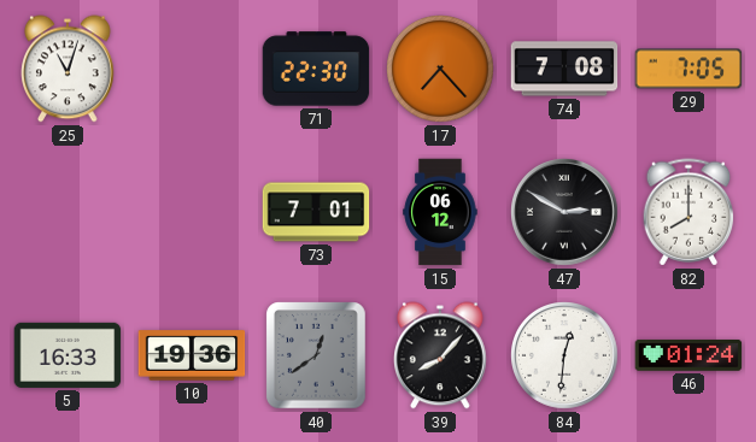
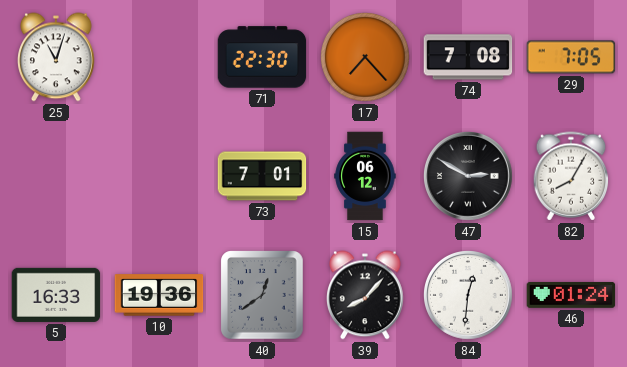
82: 8:00 -> 8:05 (571, 176)
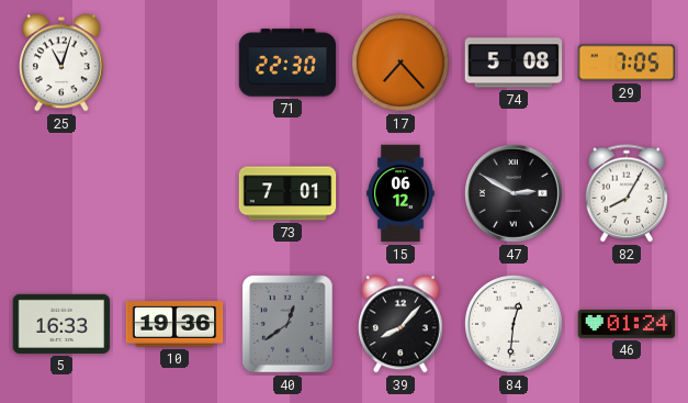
74: 7:08 -> 5:08 (514, 63)
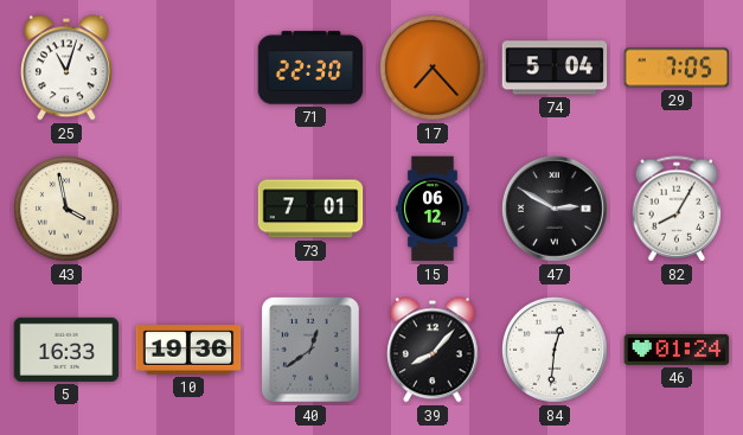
74: 5:08 -> 5:04 (555, 68)
43: none -> 3:58 (68, 210)
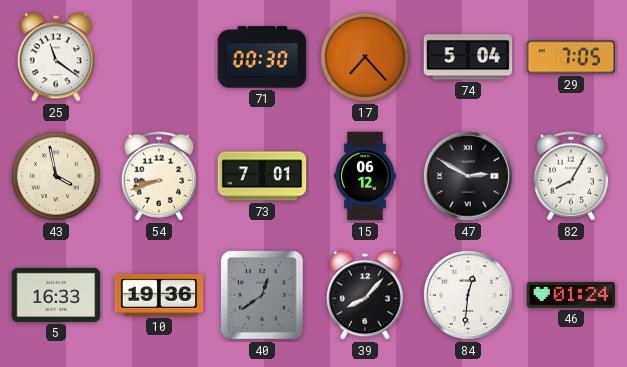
25: 11:03 -> 11:21 (57, 57)
71: 22:30 -> 00:30 (262, 57)
54: none -> 8:42 (159, 176)
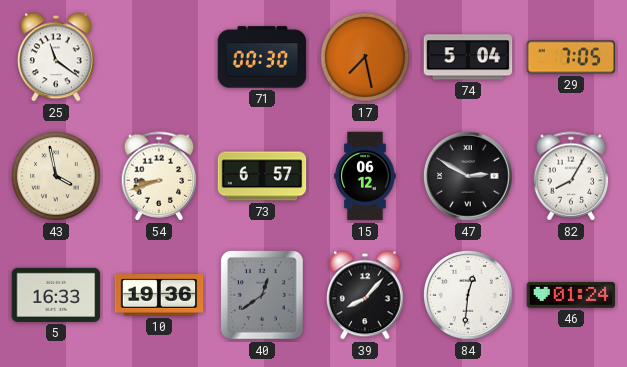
17: 7:23 -> 7:28 (366, 58)
73: 7:01 -> 6:57 (262, 176)
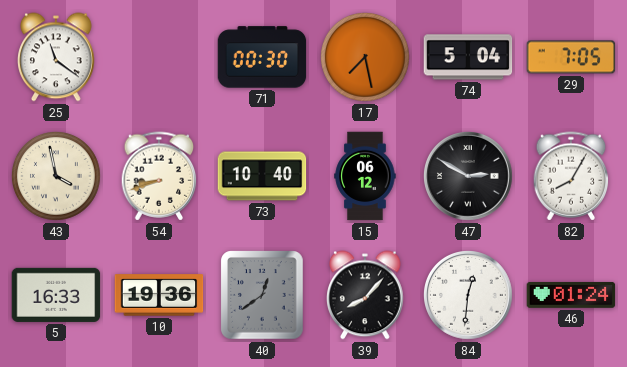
73: 6:57 -> 10:40 (262, 176)
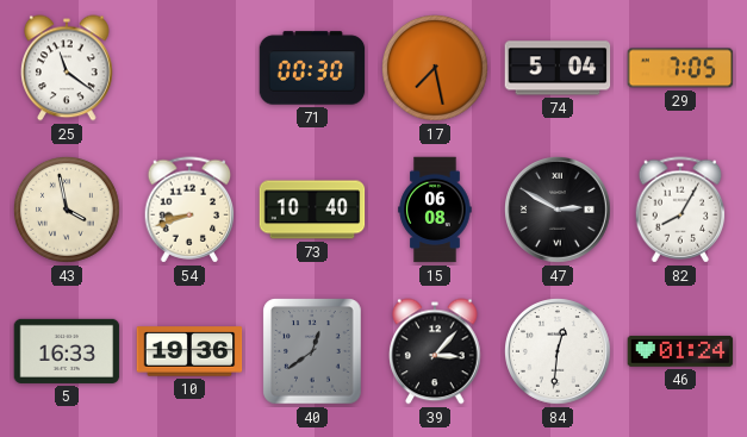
15: 06:12 -> 06:08 (435, 210)
39: 8:07 -> 3:07 (436, 351)
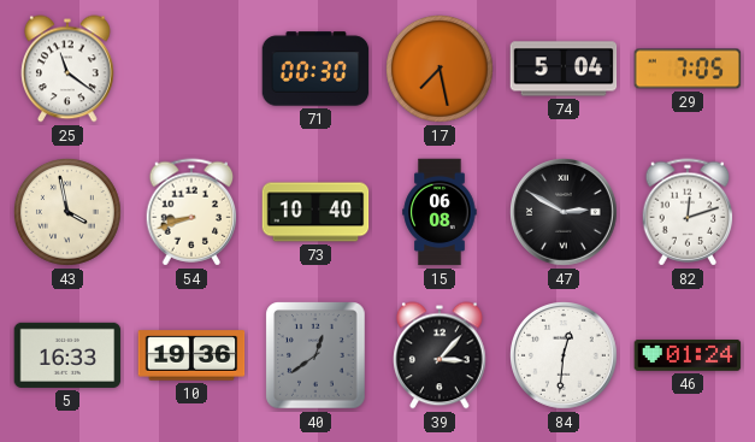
82: 8:05 -> 12:12 (688, 212)
